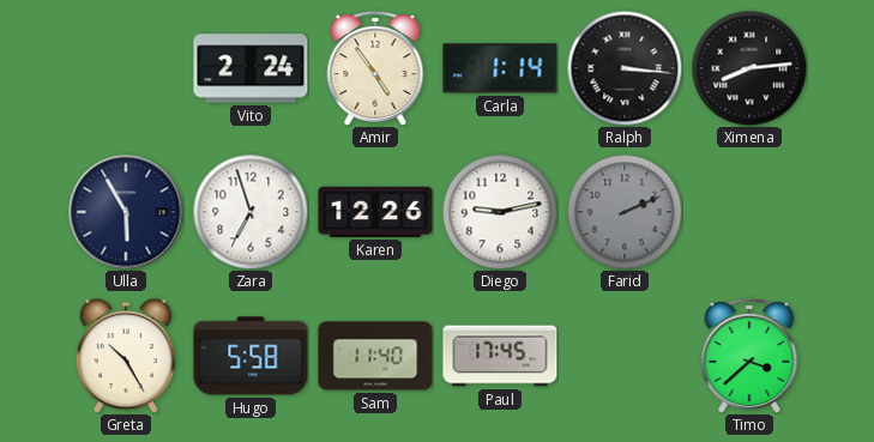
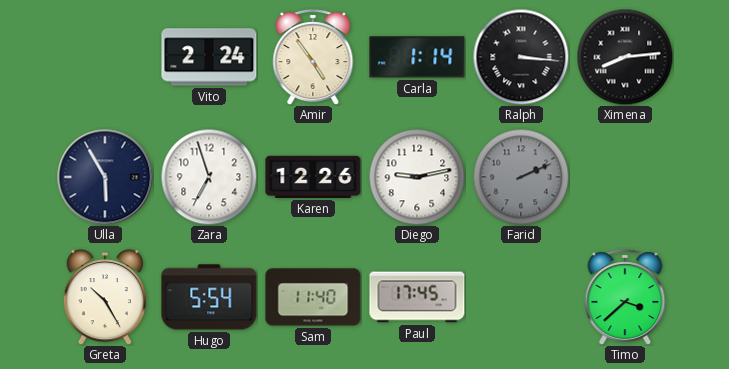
Hugo: 5:58 -> 5:54 (209, 297)
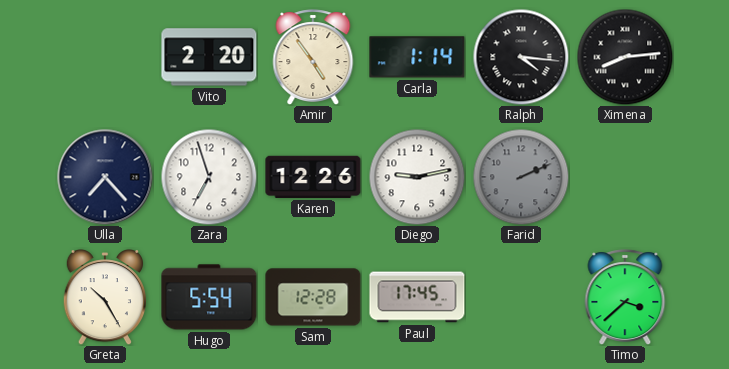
Vito: 2:24 -> 2:20 (209, 57)
Ralph: 3:16 -> 4:16 (521, 57)
Ulla: 5:55 -> 7:23 (105, 177)
Sam: 11:40 -> 12:28 (313, 297)
